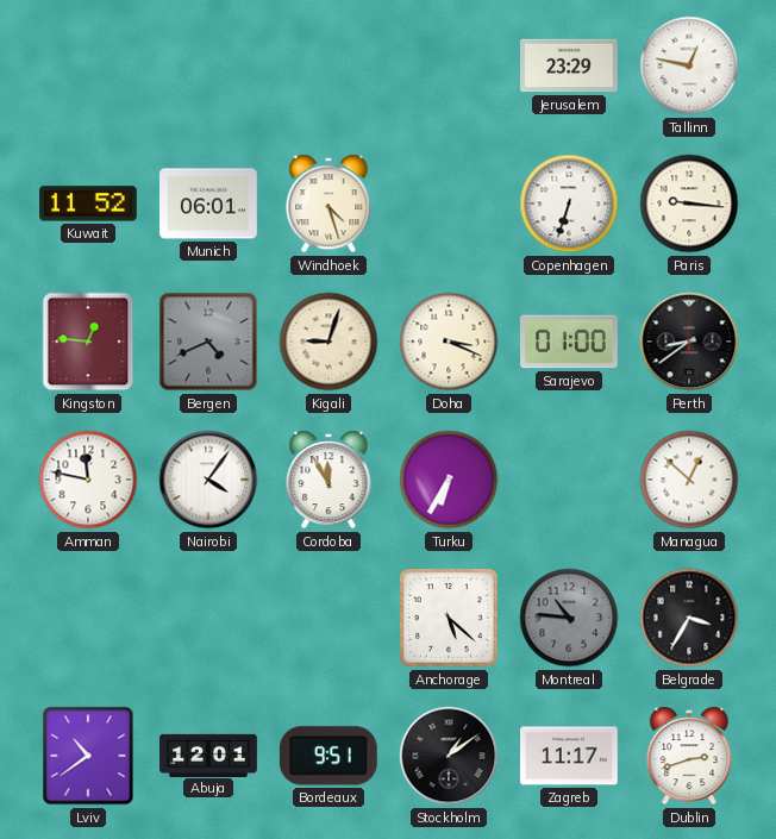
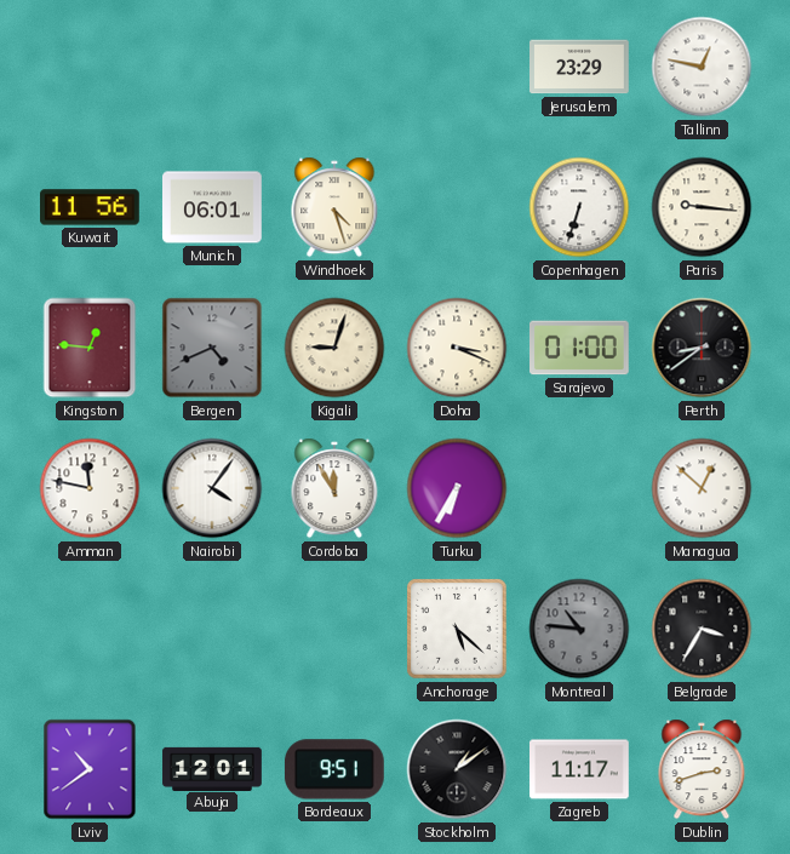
Kuwait: 11:52 -> 11:56 (91, 207)
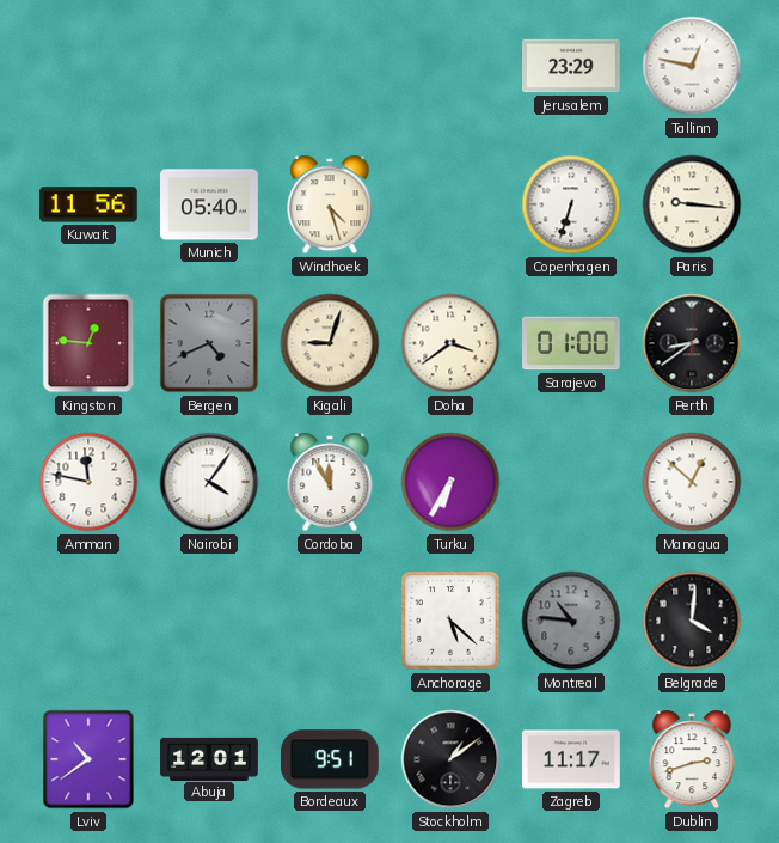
Munich: 06:01 -> 05:40 (210, 204)
Doha: 3:19 -> 3:39 (450, 343)
Belgrade: 3:35 -> 4:01 (692, 621)
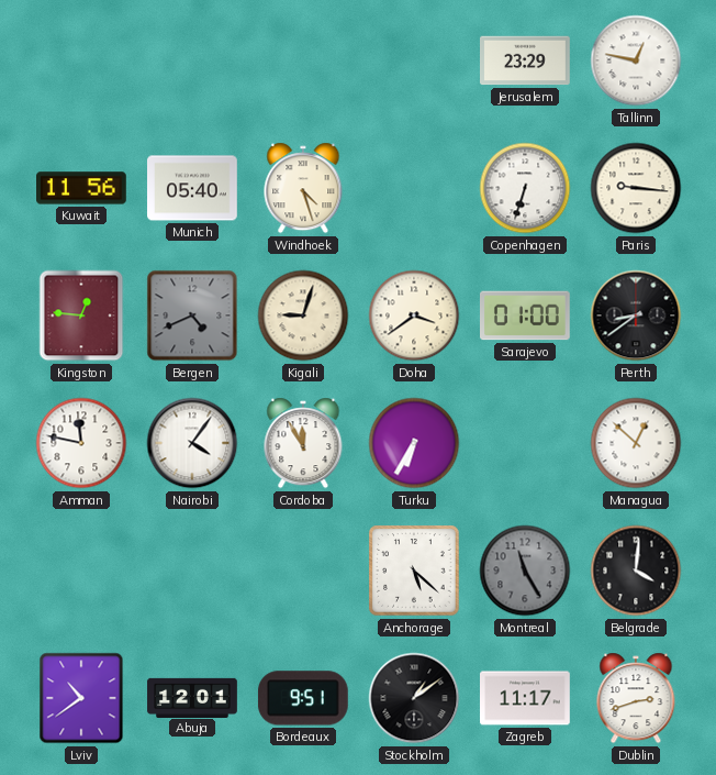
Montreal: 10:46 -> 11:25 (525, 571)
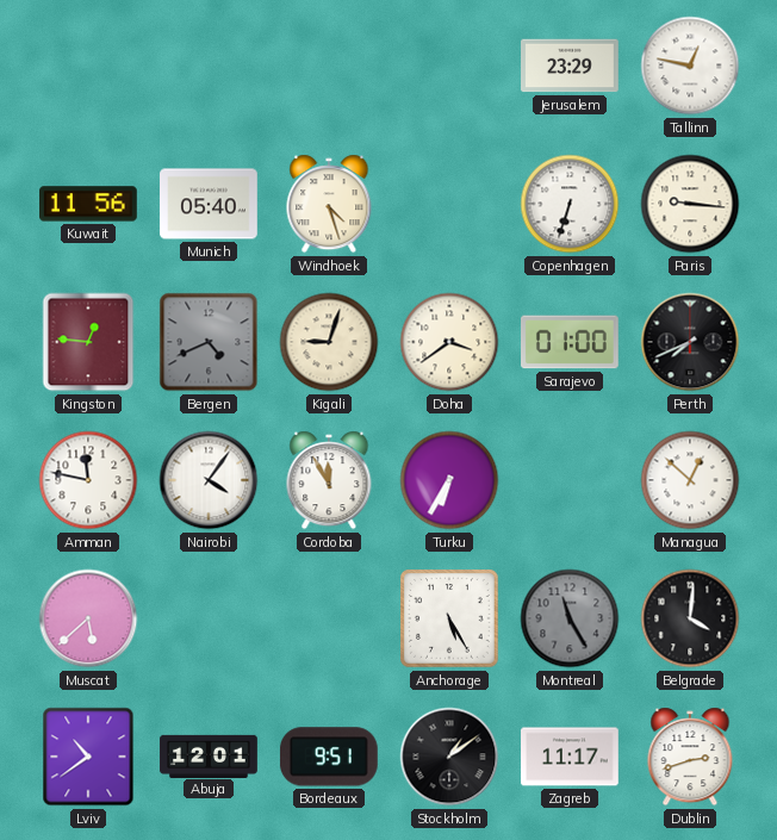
Perth: 8:39 -> 7:41 (690, 342)
Muscat: none -> 5:38 (88, 618)
Anchorage: 5:22 -> 5:25 (449, 618)
